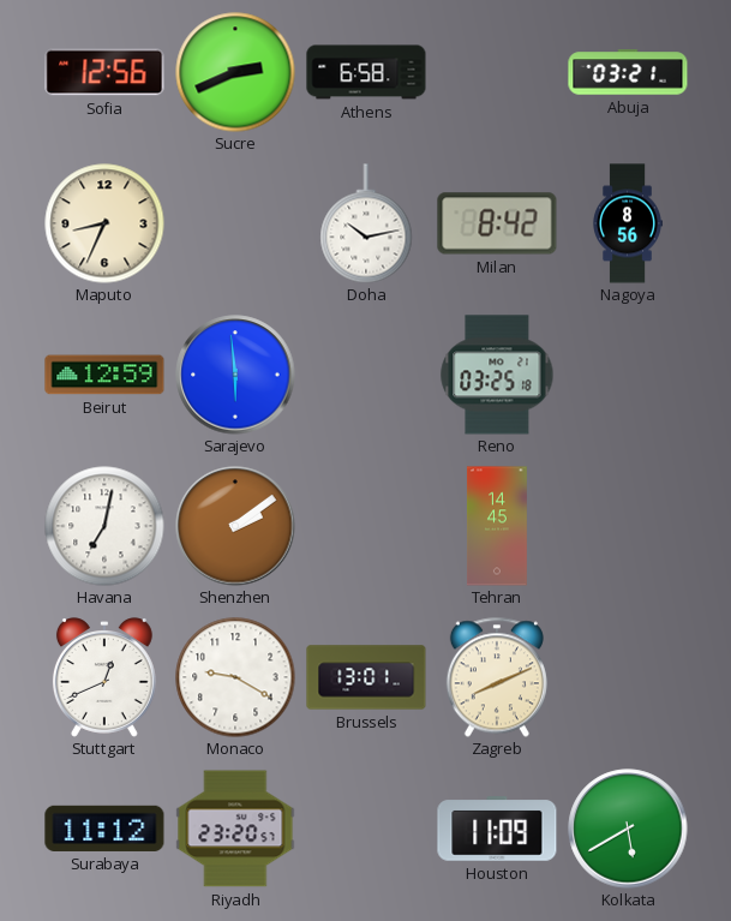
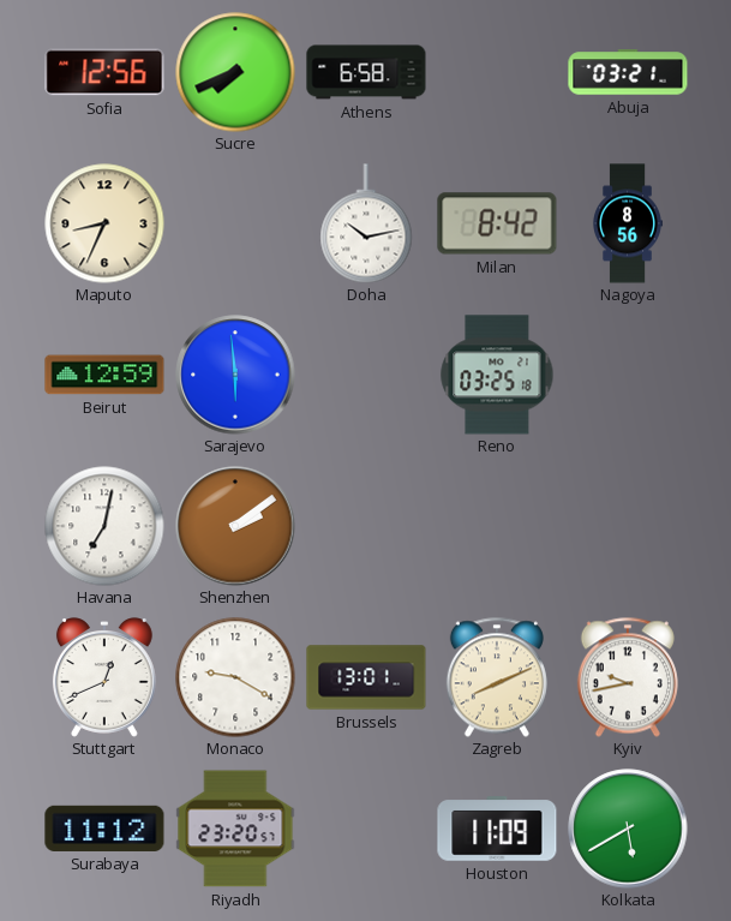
Sucre: 2:41 -> 7:41 (235, 72)
Tehran: 14:45 -> none (497, 526)
Kyiv: none -> 9:43 (628, 677)
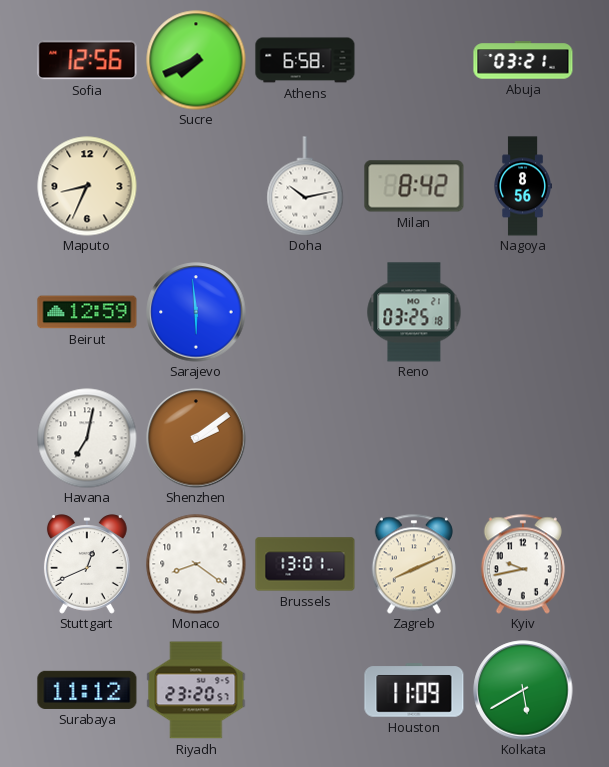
Monaco: 9:20 -> 8:21 (196, 564)
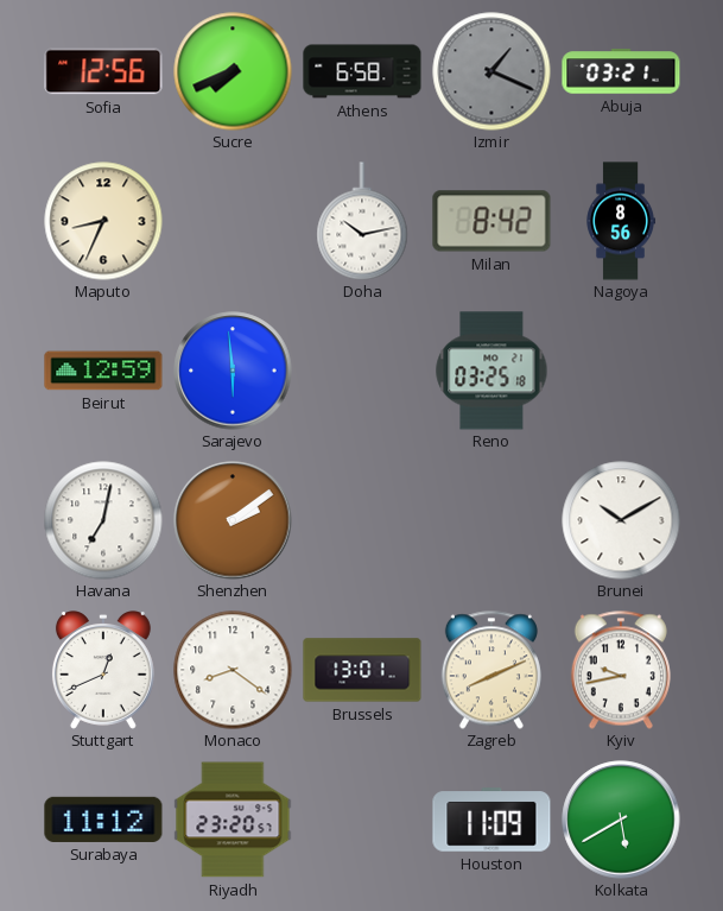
Izmir: none -> 1:19 (491, 71)
Brunei: none -> 10:10 (621, 520)
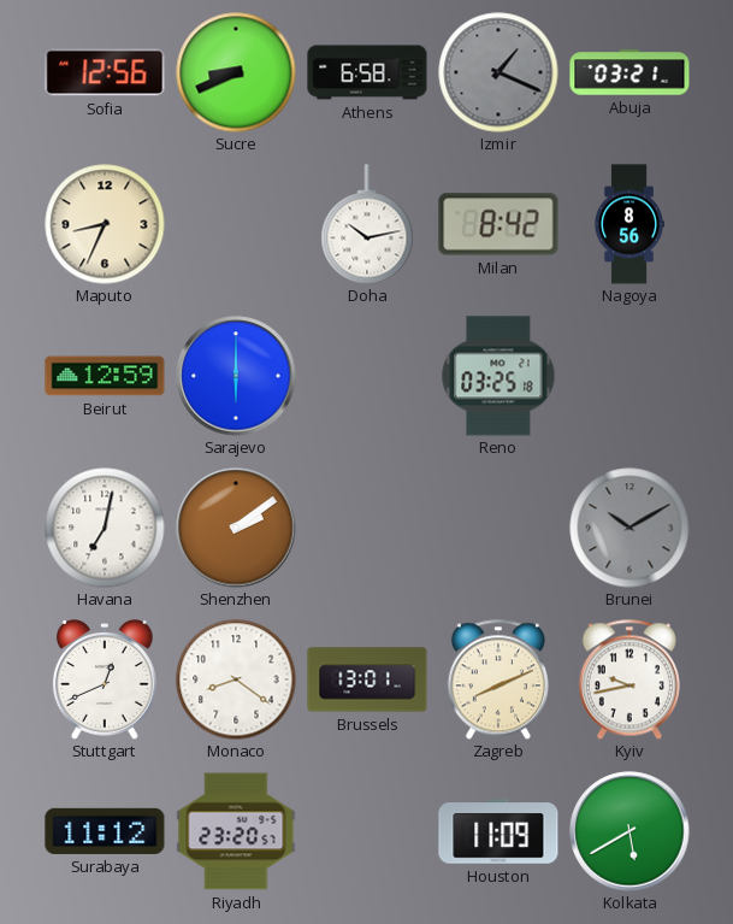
Sucre: 7:41 -> 8:41 (236, 72)
Sarajevo: 5:59 -> 6:00 (236, 376)
Brunei dial: white -> grey (629, 528)
